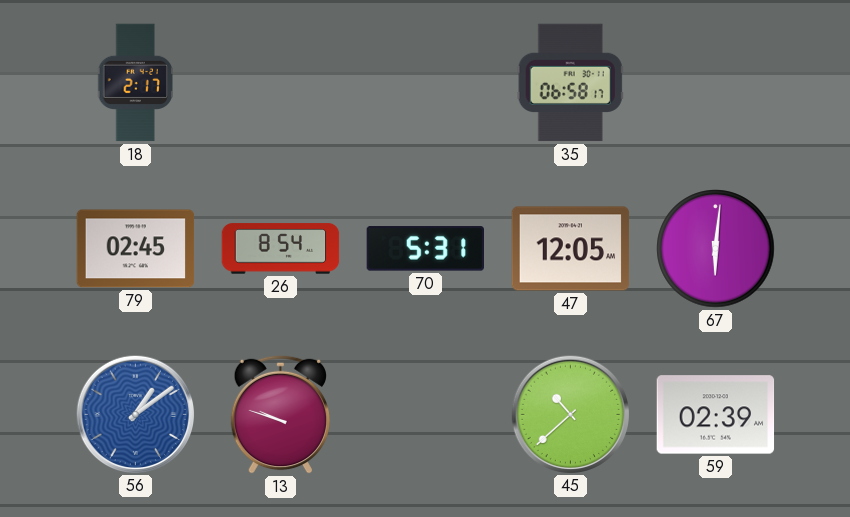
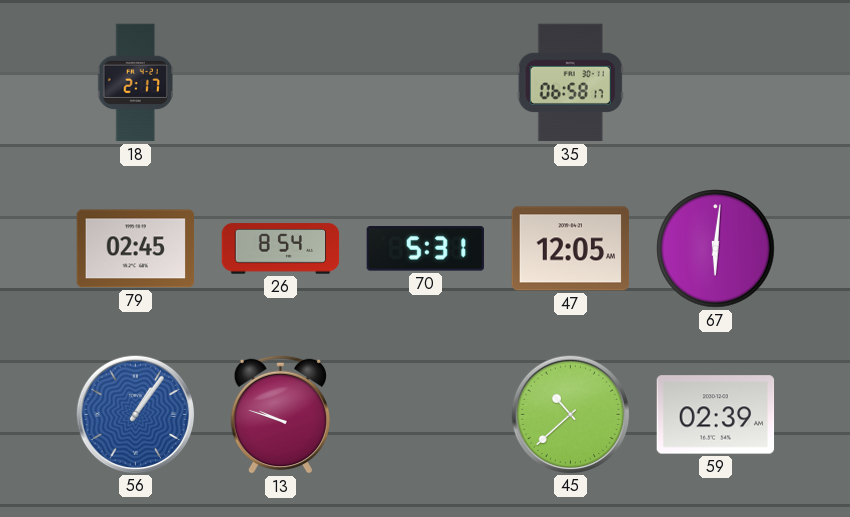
56: 1:09 -> 1:06 (135, 414)
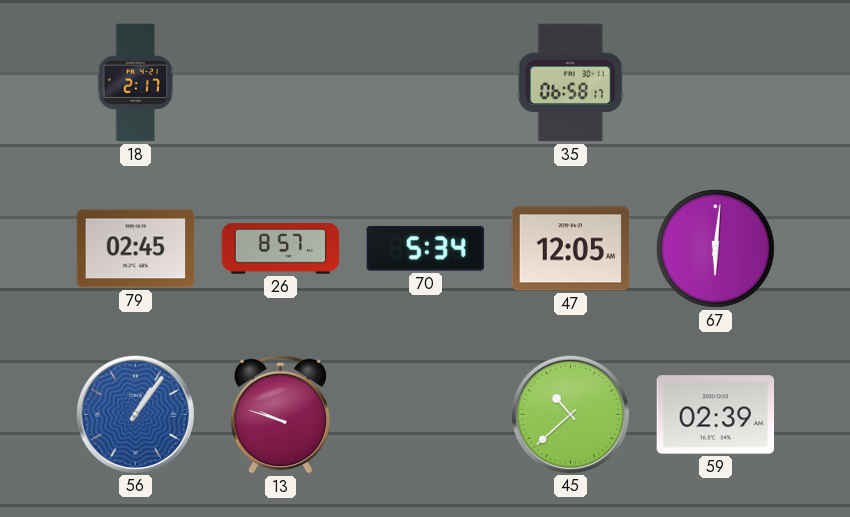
26: 8:54 -> 8:57 (281, 249)
70: 5:31 -> 5:34 (425, 249)
